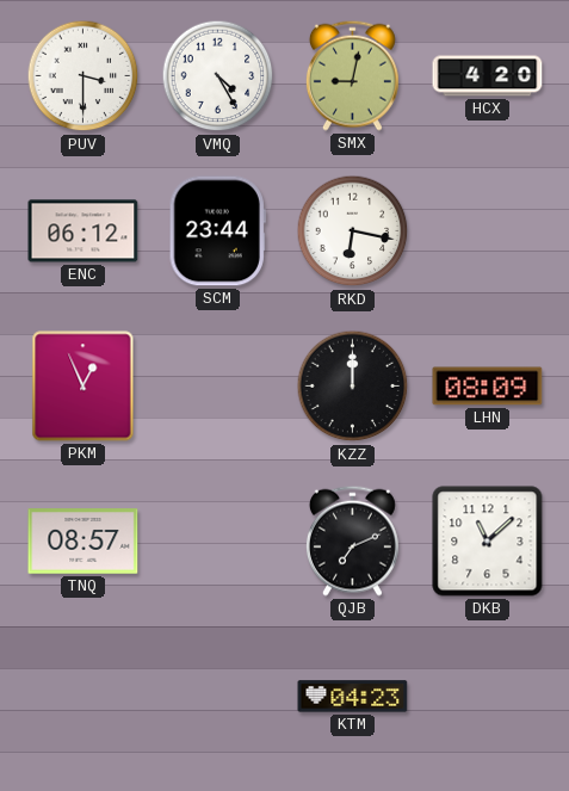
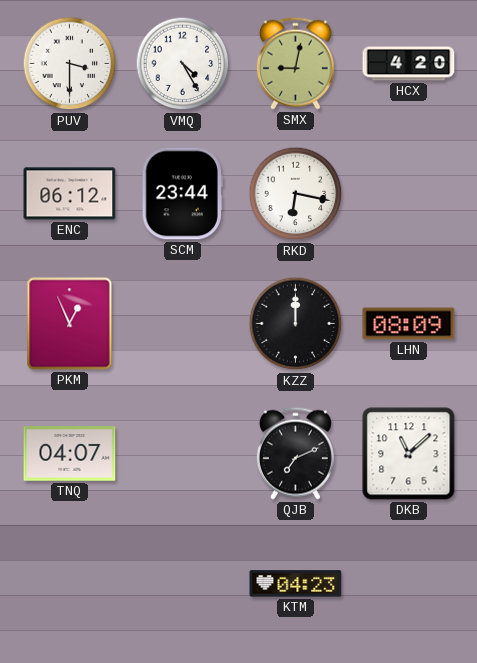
TNQ: 08:57 -> 04:07 (70, 454)
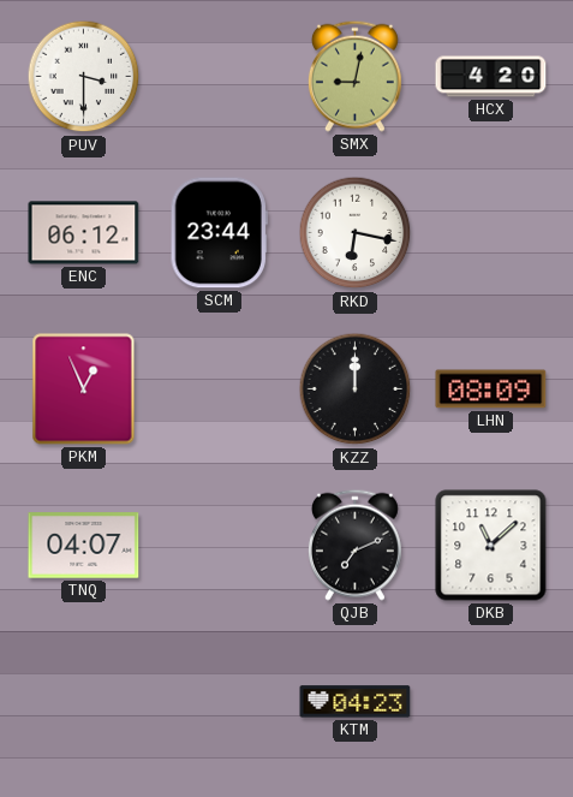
VMQ: 4:25 -> none (183, 64)
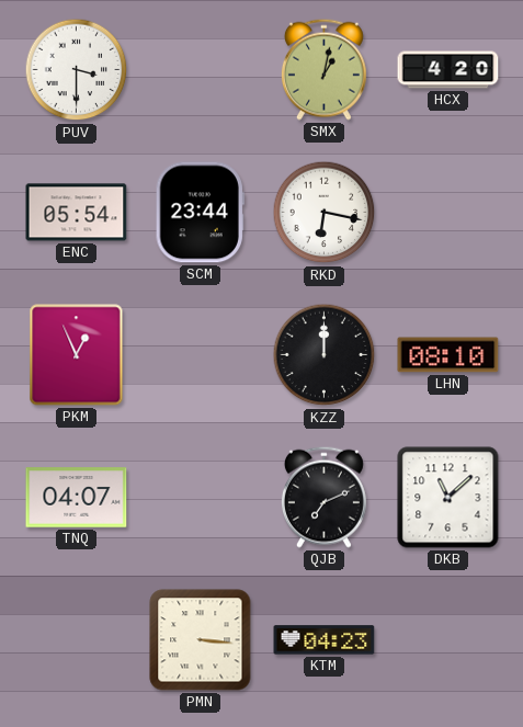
SMX: 9:02 -> 1:02 (323, 69)
ENC: 06:12 -> 05:54 (77, 213)
LHN: 08:09 -> 08:10 (448, 355)
PMN: none -> 3:16 (201, 640)
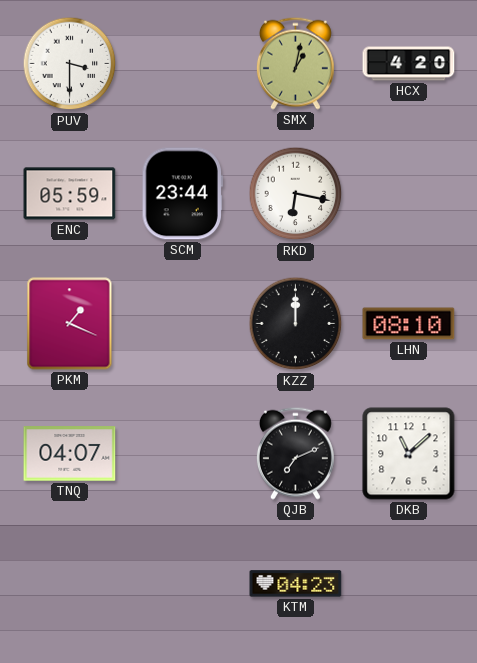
ENC: 05:54 -> 05:59 (70, 194)
PKM: 12:56 -> 1:19 (70, 324)
PMN: 3:16 -> none (201, 640)
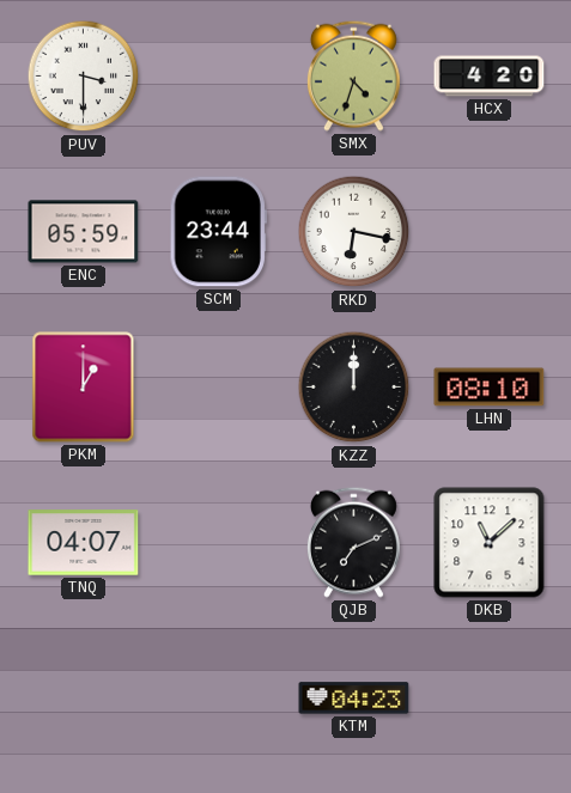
SMX: 1:02 -> 4:33 (353, 75)
PKM: 1:19 -> 1:00 (84, 388)
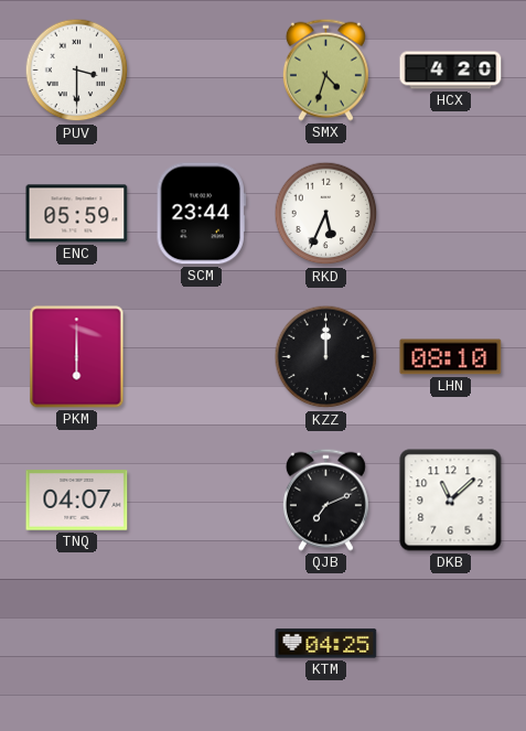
RKD: 6:17 -> 5:34 (326, 214)
PKM: 1:00 -> 6:00 (77, 357)
KTM: 04:23 -> 04:25 (326, 644)
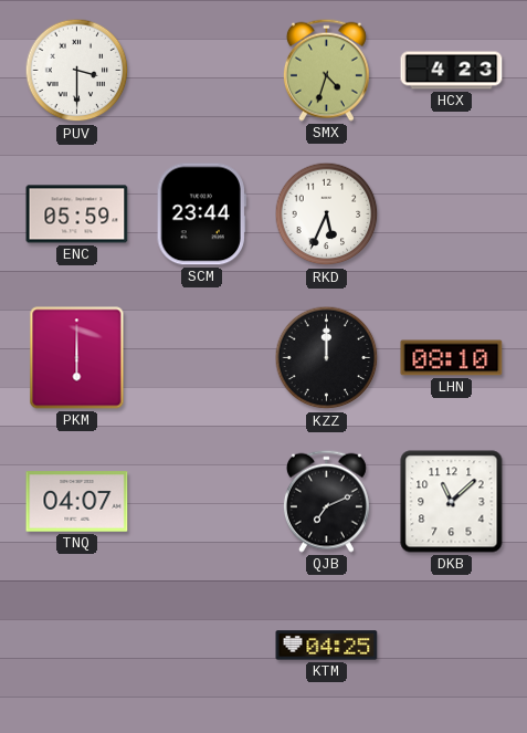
HCX: 4:20 -> 4:23 (452, 71)
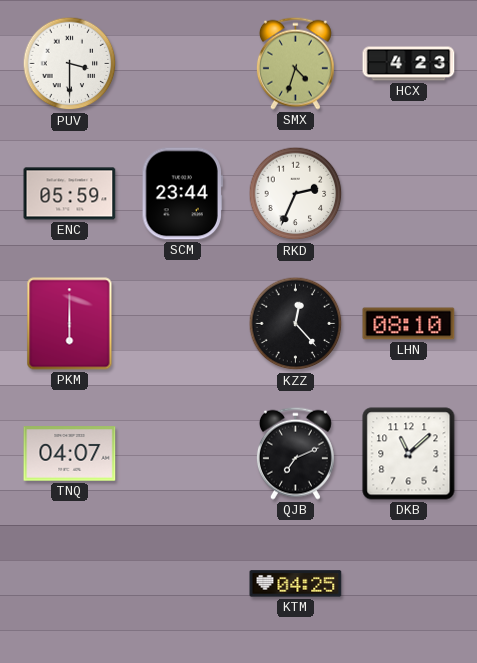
RKD: 5:34 -> 2:34 (296, 194)
KZZ: 12:00 -> 12:23 (296, 324)
